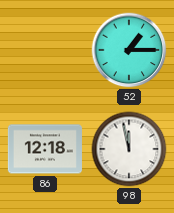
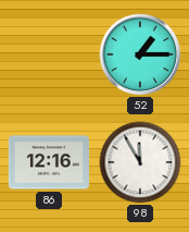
86: 12:18 -> 12:16 (49, 162)
98: 11:58 -> 11:55 (140, 162)
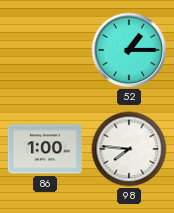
86: 12:16 -> 1:00 (45, 149)
98: 11:55 -> 7:46 (129, 149)
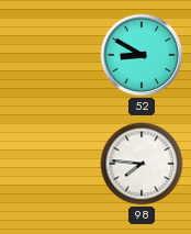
52: 1:15 -> 8:50 (142, 55)
86: 1:00 -> none (45, 149)
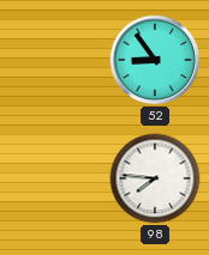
52: 8:50 -> 8:54 (155, 60)
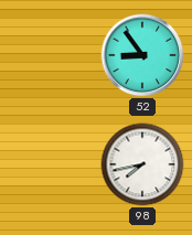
98: 7:46 -> 7:43 (142, 164)
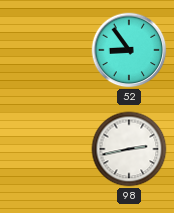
98: 7:43 -> 2:43 (129, 149)
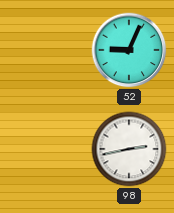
52: 8:54 -> 9:04 (129, 50)
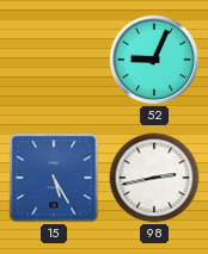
15: none -> 5:25 (54, 178)
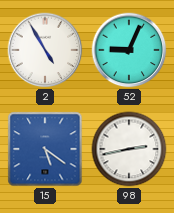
2: none -> 4:55 (45, 50)
15: 5:25 -> 5:21 (45, 149)
